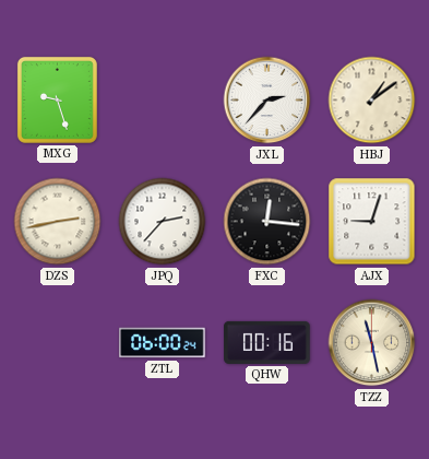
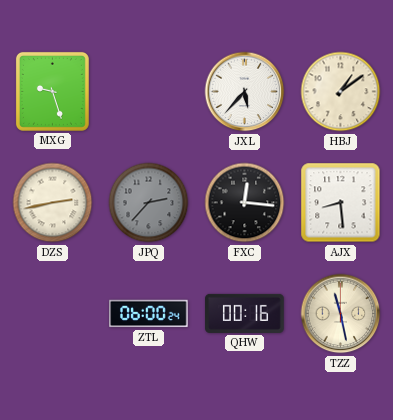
JXL: 2:37 -> 5:37 (245, 92)
JPQ dial: white -> grey (149, 203)
AJX: 9:03 -> 8:29 (341, 203)
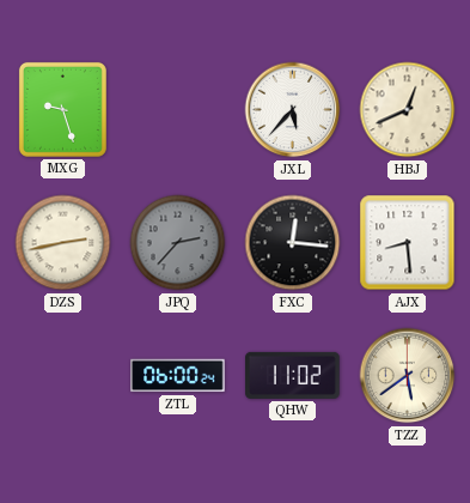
HBJ: 1:09 -> 12:41 (408, 110)
QHW: 00:16 -> 11:02 (293, 375)
TZZ: 11:28 -> 5:39 (408, 376)
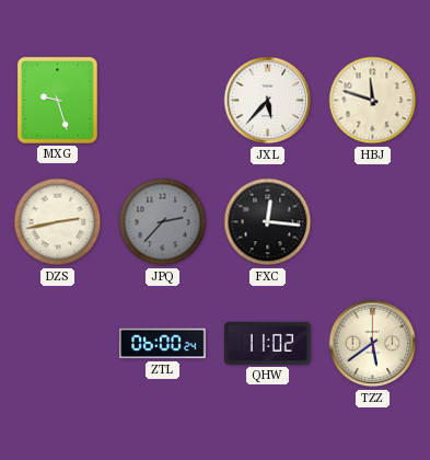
HBJ: 12:41 -> 11:48 (373, 101)
AJX: 8:29 -> none (408, 243)
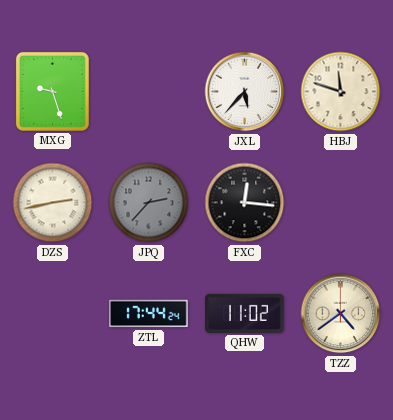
ZTL: 06:00 -> 17:44 (149, 314)
TZZ: 5:39 -> 4:39 (341, 314)
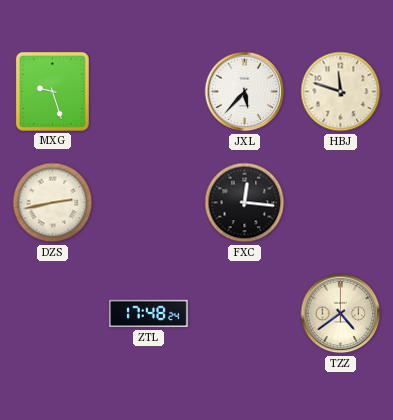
JPQ: 2:37 -> none (149, 203)
ZTL: 17:44 -> 17:48 (149, 314)
QHW: 11:02 -> none (245, 313)
